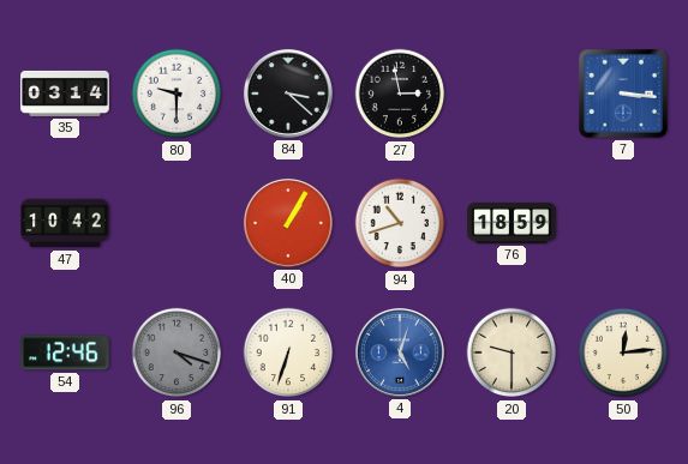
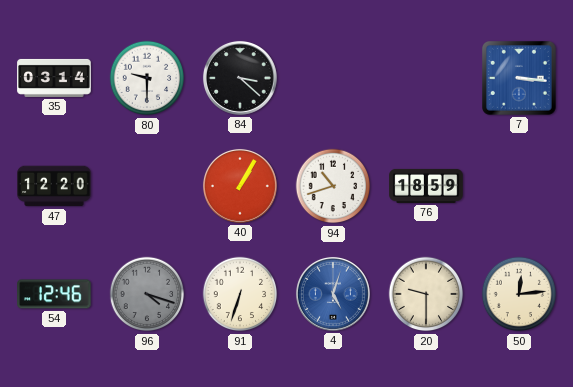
27: 2:58 -> none (400, 94)
47: 10:42 -> 12:20 (54, 186)
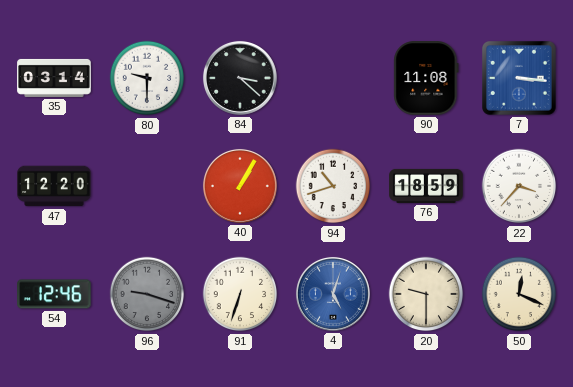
90: none -> 11:08 (426, 78)
22: none -> 3:37 (519, 186)
96: 4:18 -> 9:18 (147, 294)
50: 12:14 -> 12:19 (519, 294)
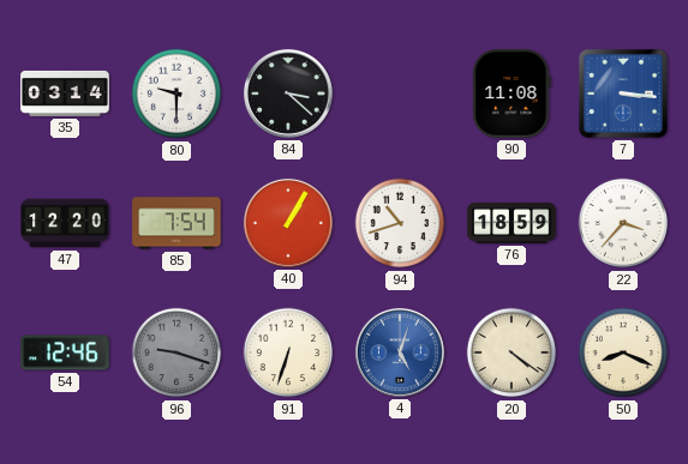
85: none -> 7:54 (177, 223)
20: 9:30 -> 4:21 (511, 352)
50: 12:19 -> 8:19 (623, 352)
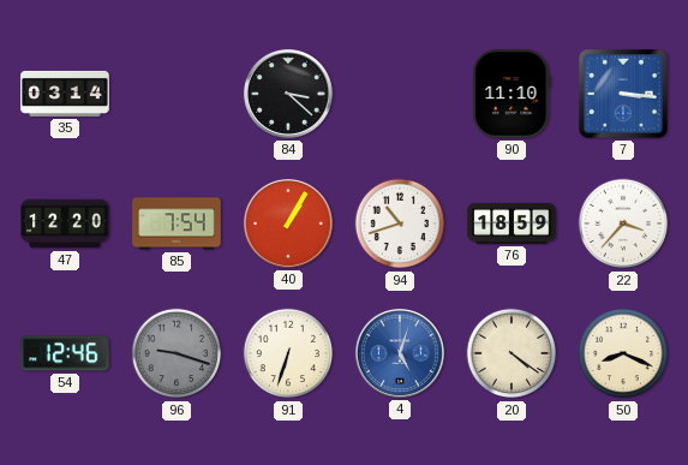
80: 9:30 -> none (177, 94)
90: 11:08 -> 11:10 (511, 94)
